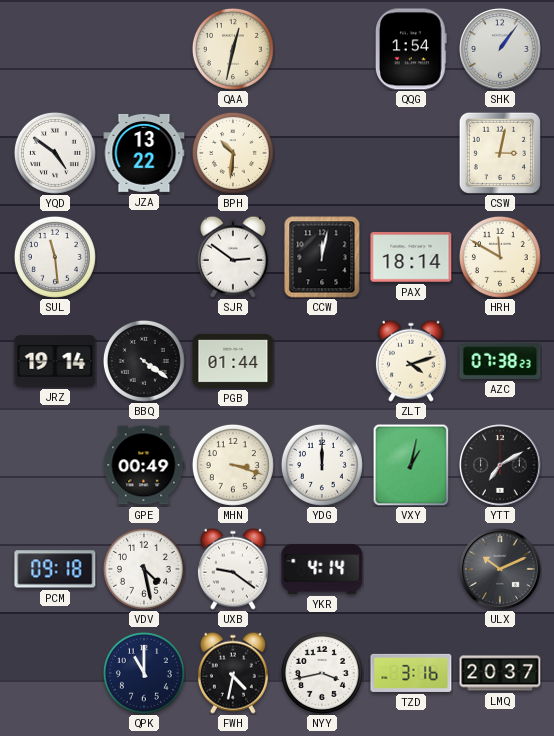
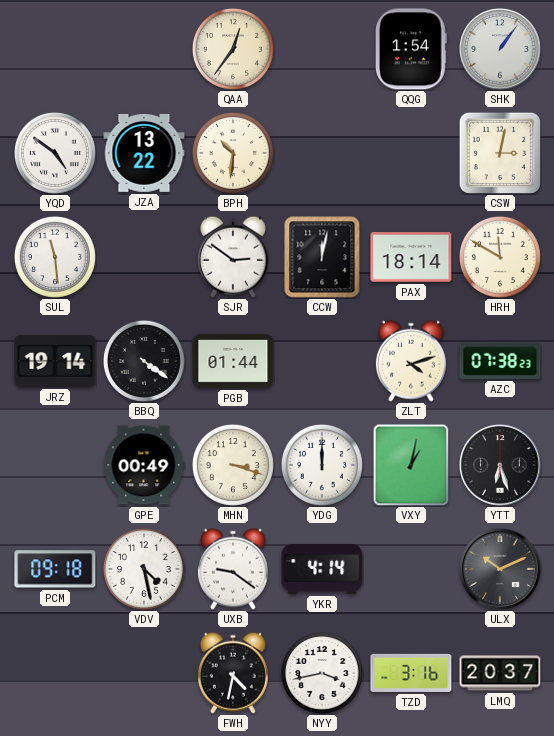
QAA: 12:32 -> 12:36 (233, 49)
YTT: 7:10 -> 6:27 (500, 465)
QPK: 11:00 -> none (144, 673)
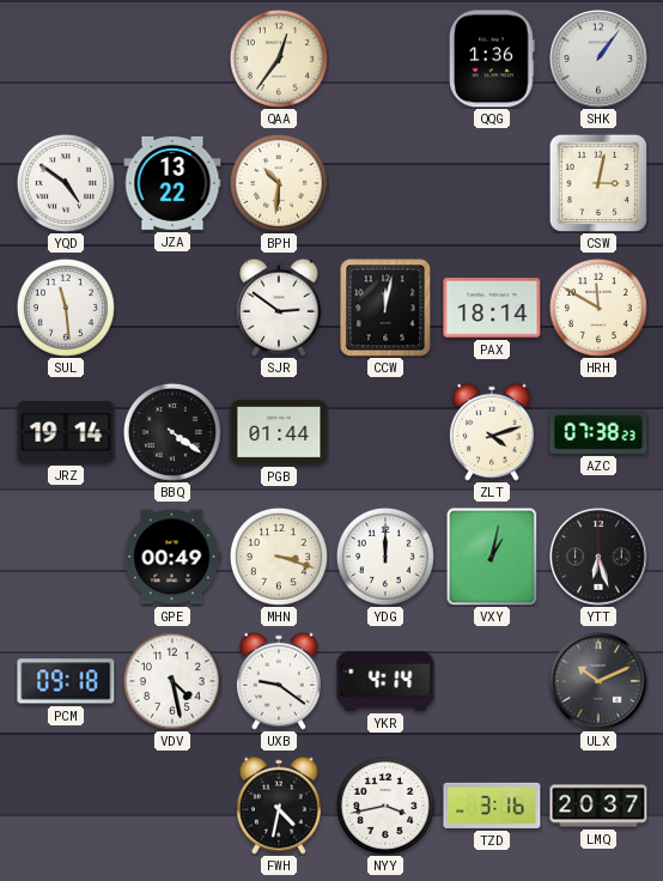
QQG: 1:54 -> 1:36 (493, 59)
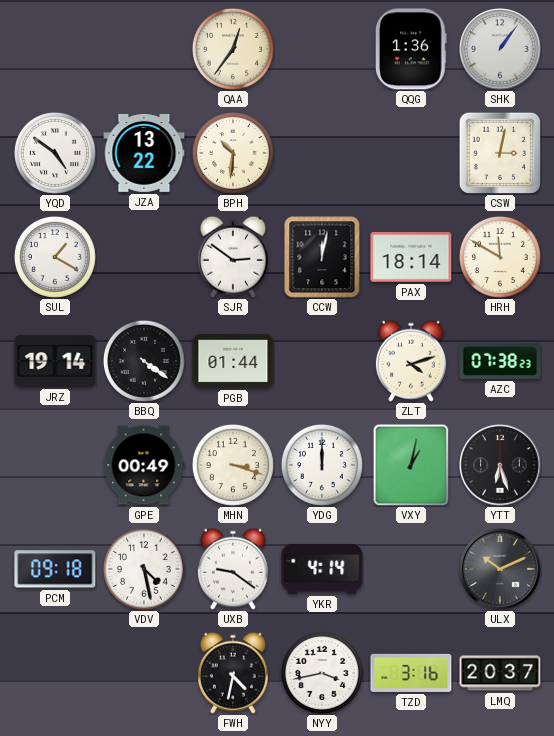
SUL: 11:29 -> 1:20 (55, 257)
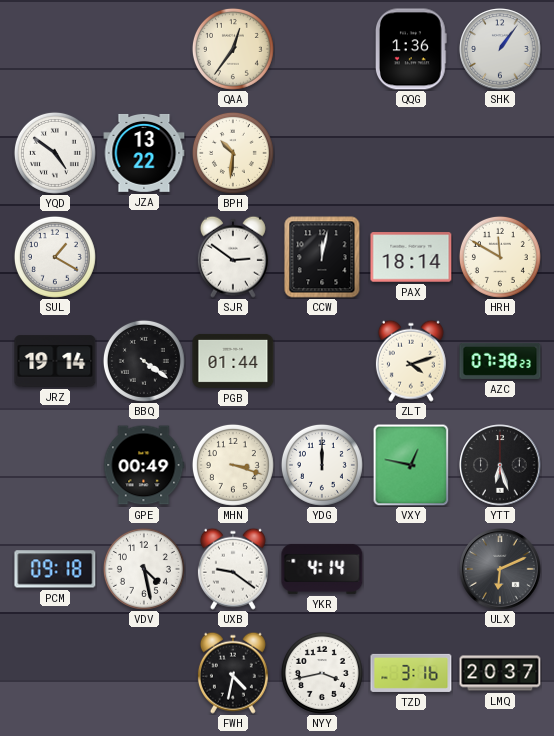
CSW: 3:02 -> none (500, 153)
VXY: 1:02 -> 12:47 (411, 465)
ULX: 10:11 -> 6:11 (500, 569)
